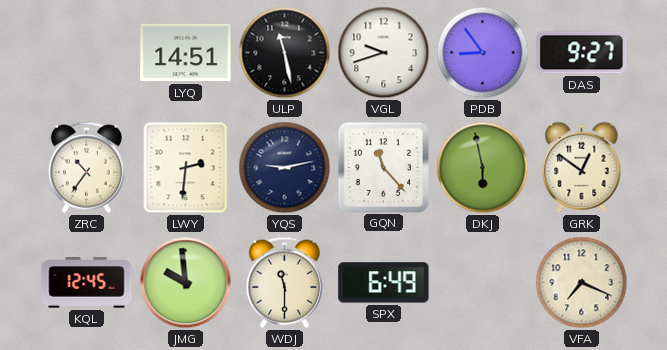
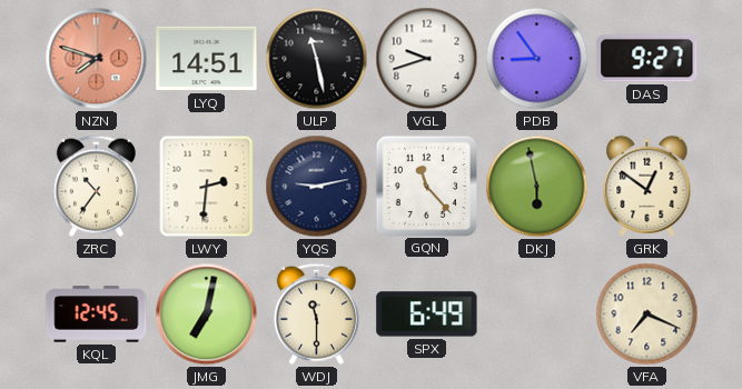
NZN: none -> 7:48 (97, 59)
JMG: 9:59 -> 7:02 (207, 315)
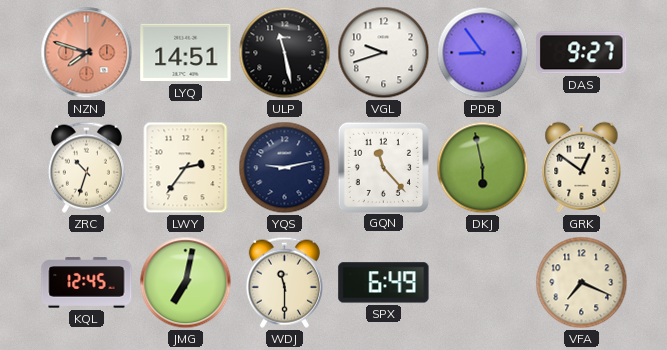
ZRC: 10:36 -> 10:33 (86, 167)
LWY: 2:31 -> 2:36 (186, 168)
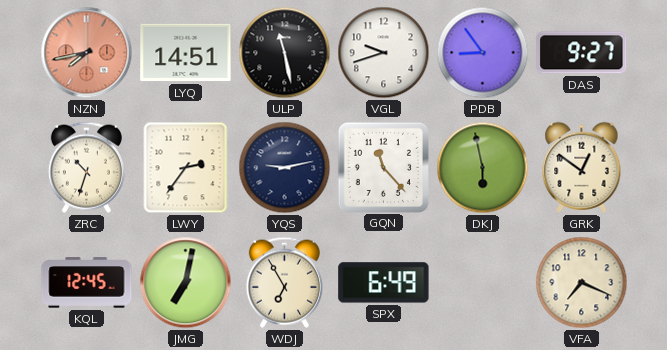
NZN: 7:48 -> 7:43 (87, 53)
WDJ: 11:30 -> 6:55 (284, 282)
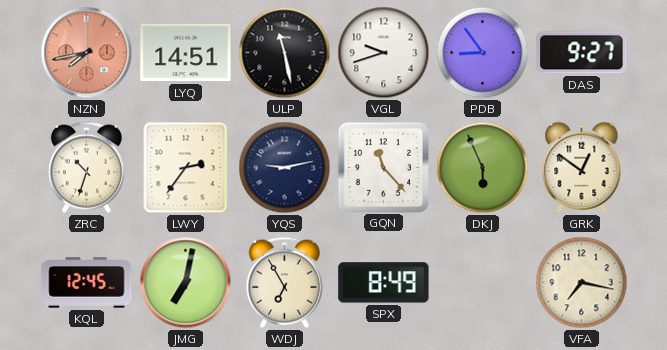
DKJ: 5:58 -> 5:56 (483, 168)
SPX: 6:49 -> 8:49 (384, 283)
VFA: 7:19 -> 7:17 (582, 283)
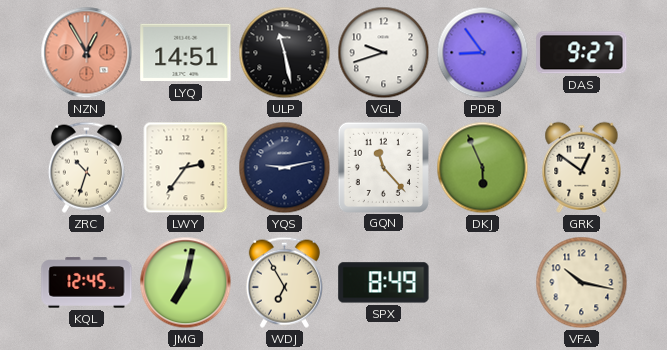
NZN: 7:43 -> 12:55 (87, 53)
VFA: 7:17 -> 10:17 (582, 283)
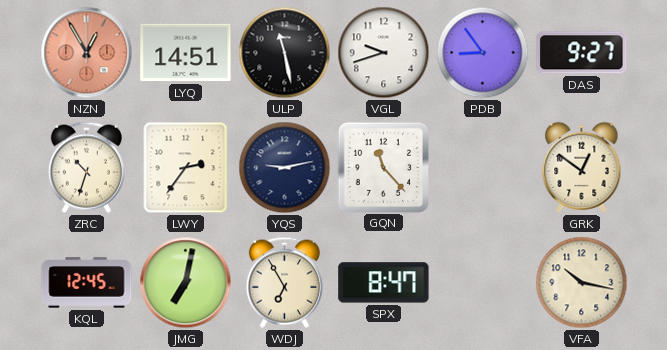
DKJ: 5:56 -> none (483, 168)
SPX: 8:49 -> 8:47 (384, 283)
